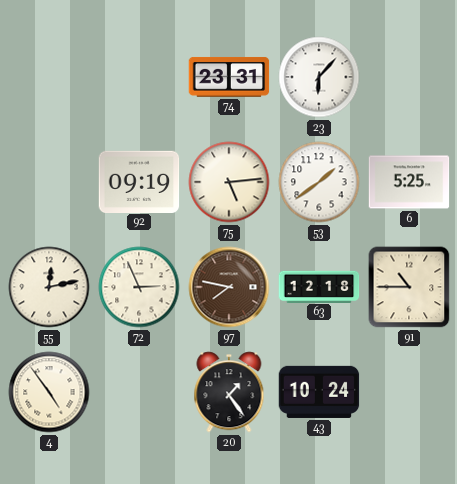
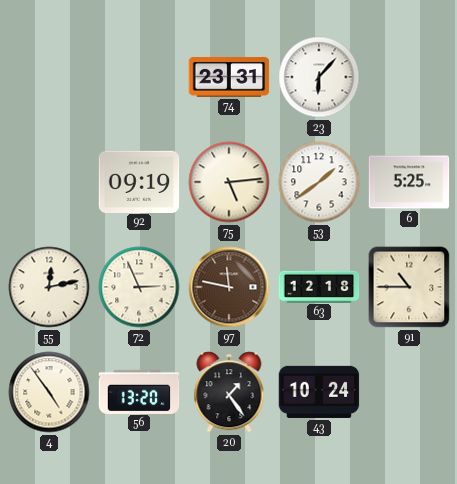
97: 7:47 -> 11:47 (229, 287)
56: none -> 13:20 (139, 391)
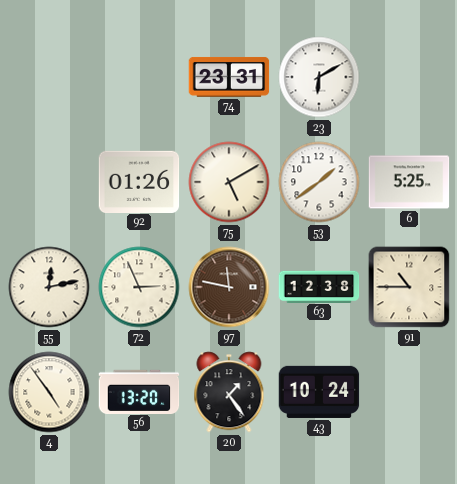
23: 6:07 -> 6:10 (319, 77)
92: 09:19 -> 01:26 (139, 181)
75: 5:14 -> 5:10 (229, 182)
63: 12:18 -> 12:38 (319, 286)
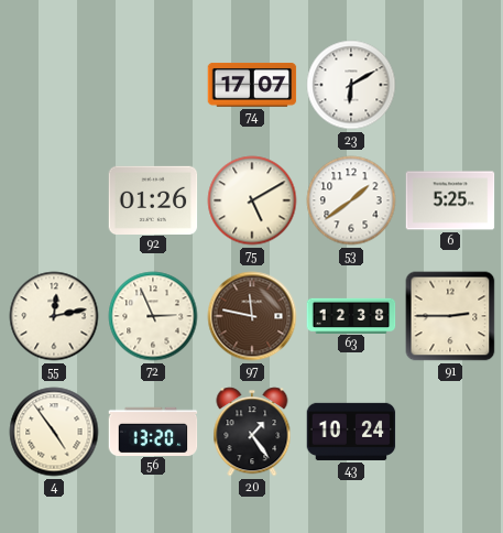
74: 23:31 -> 17:07 (252, 85)
91: 10:45 -> 2:45 (450, 316)
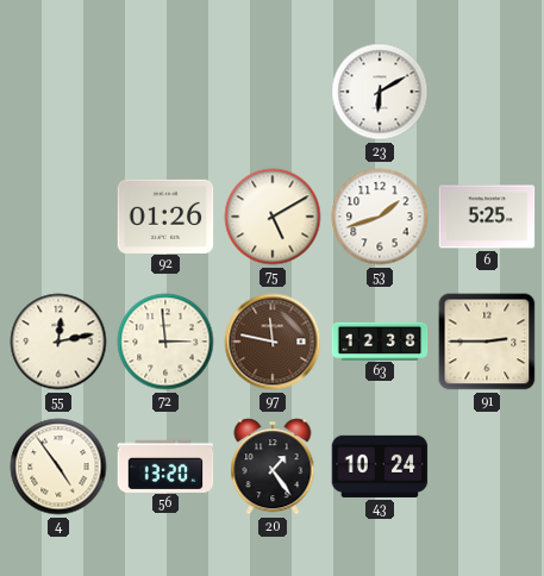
74: 17:07 -> none (252, 85)
53: 1:39 -> 1:42 (380, 217)
72: 2:56 -> 2:59 (165, 342)
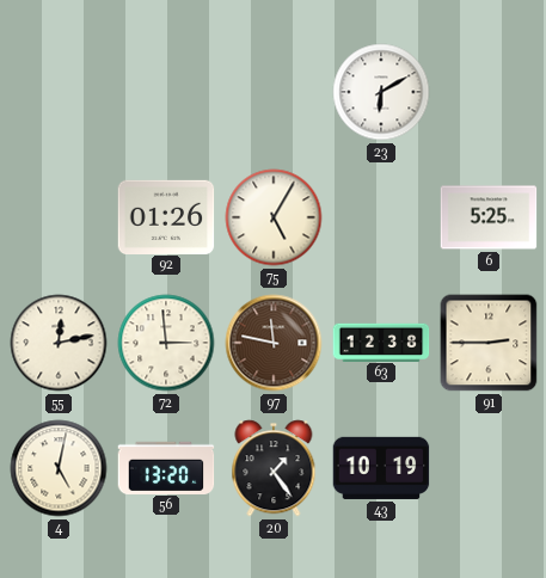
75: 5:10 -> 5:05 (274, 217)
53: 1:42 -> none (380, 217)
4: 4:54 -> 5:02 (59, 468)
43: 10:24 -> 10:19 (381, 468)
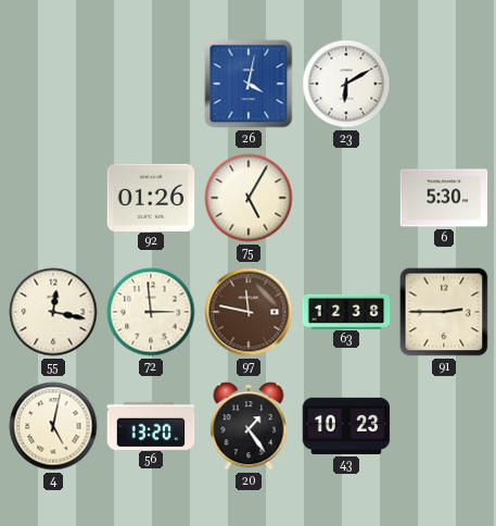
26: none -> 4:02 (249, 84)
6: 5:25 -> 5:30 (444, 198)
55: 12:13 -> 12:17 (53, 312)
43: 10:19 -> 10:23 (346, 426)
